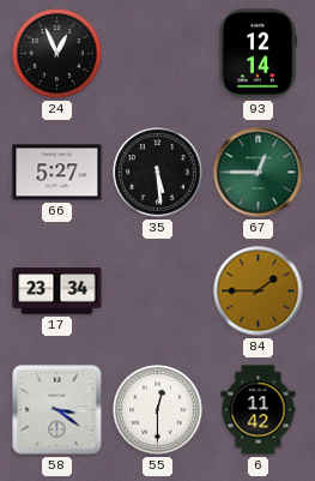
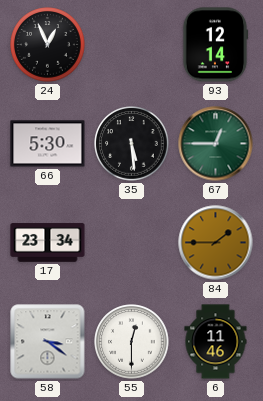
66: 5:27 -> 5:30 (48, 144)
6: 11:42 -> 11:46 (216, 342)
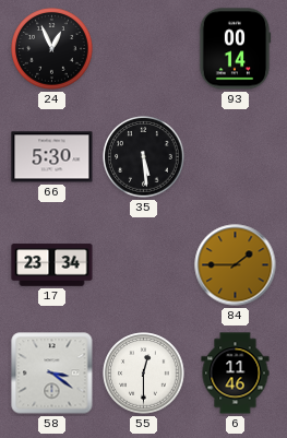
93: 12:14 -> 00:14 (235, 49)
67: 12:45 -> none (216, 144)
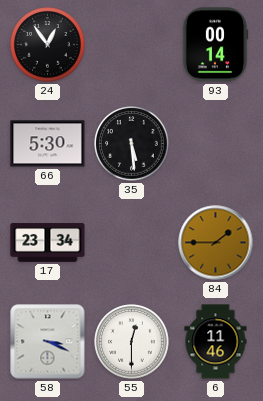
24: 12:56 -> 12:54 (48, 45)
58: 3:21 -> 3:19 (48, 342)
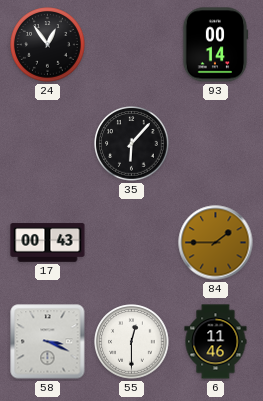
66: 5:30 -> none (48, 144)
35: 5:29 -> 6:07 (132, 144)
17: 23:34 -> 00:43 (48, 243)
